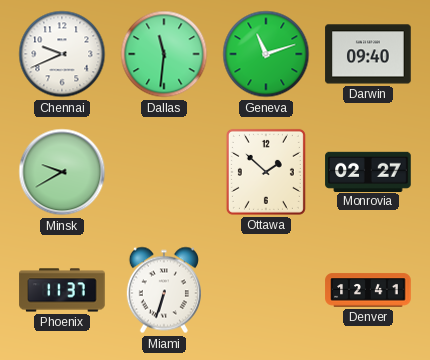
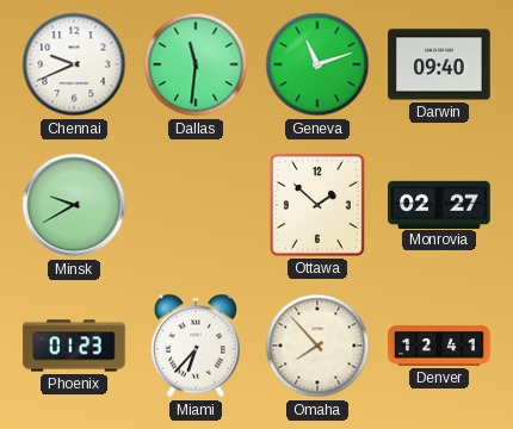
Phoenix: 11:37 -> 01:23 (74, 346)
Miami: 6:33 -> 6:37 (196, 346)
Omaha: none -> 7:53 (317, 346)
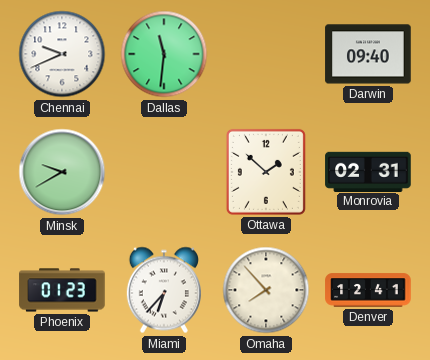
Geneva: 11:12 -> none (317, 64)
Monrovia: 02:27 -> 02:31 (368, 171)
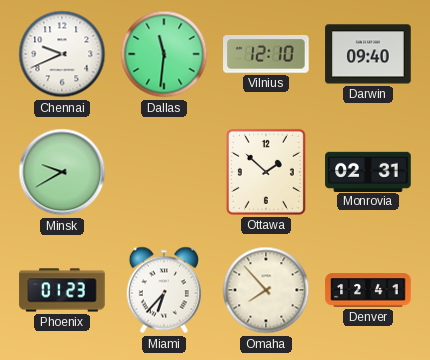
Vilnius: none -> 12:10 (266, 54)
